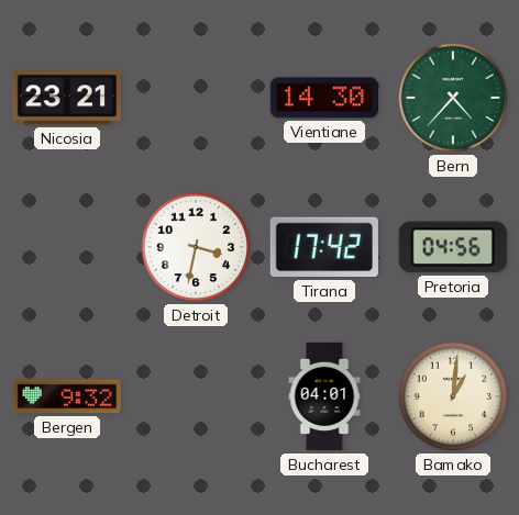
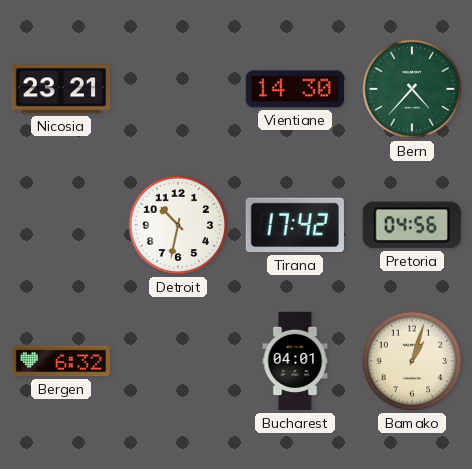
Detroit: 3:32 -> 10:32 (178, 225)
Bergen: 9:32 -> 6:32 (60, 361)
Bamako: 1:01 -> 1:03 (412, 361)
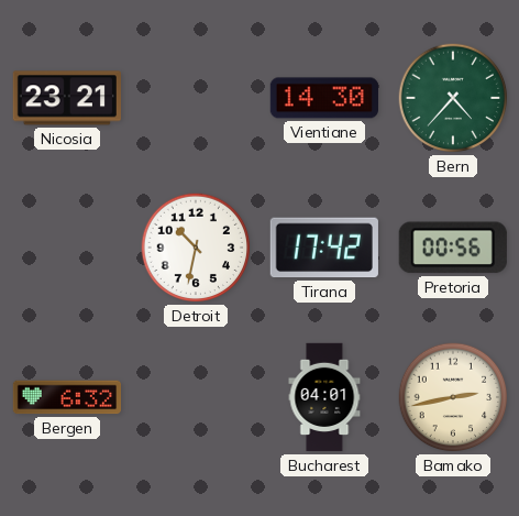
Pretoria: 04:56 -> 00:56 (453, 248)
Bamako: 1:03 -> 2:43 (453, 397)
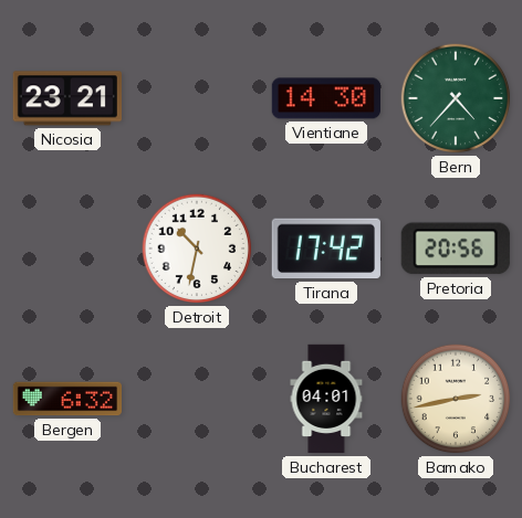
Pretoria: 00:56 -> 20:56 (456, 249)
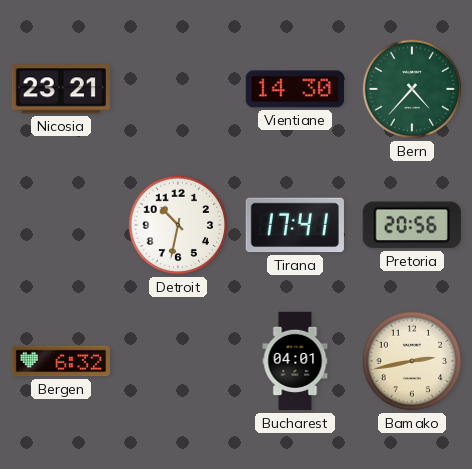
Tirana: 17:42 -> 17:41 (295, 225)
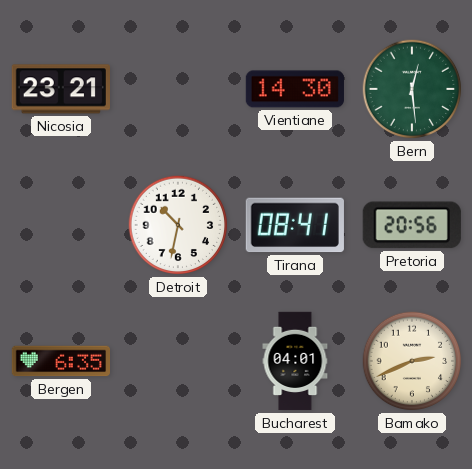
Bern: 4:37 -> 12:29 (412, 89)
Tirana: 17:41 -> 08:41 (295, 225)
Bergen: 6:32 -> 6:35 (60, 361)
Bamako: 2:43 -> 2:41 (412, 361)
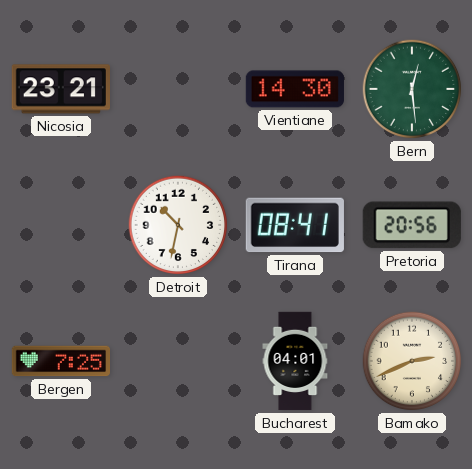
Bergen: 6:35 -> 7:25 (60, 361)
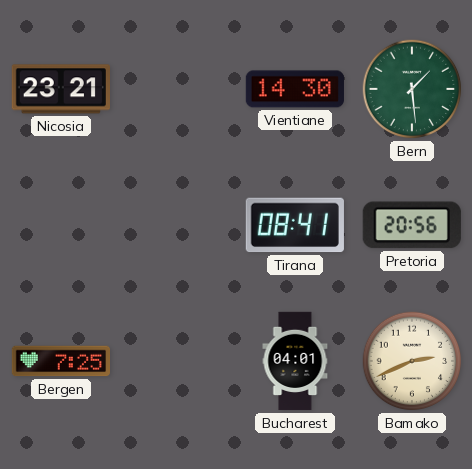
Bern: 12:29 -> 1:29 (412, 89)
Detroit: 10:32 -> none (178, 225)
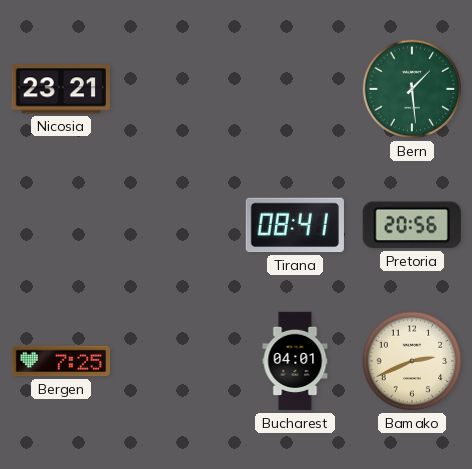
Vientiane: 14:30 -> none (295, 89)
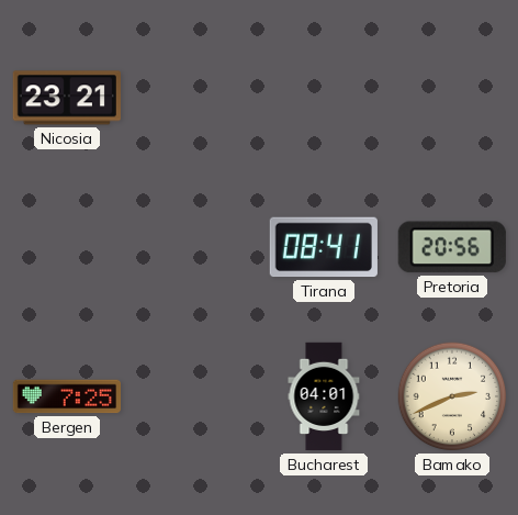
Bern: 1:29 -> none (412, 89)
